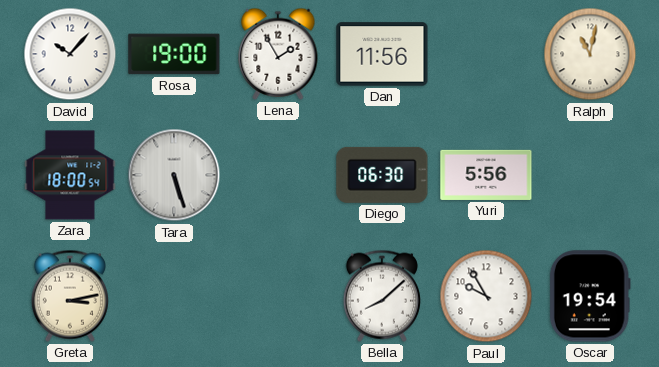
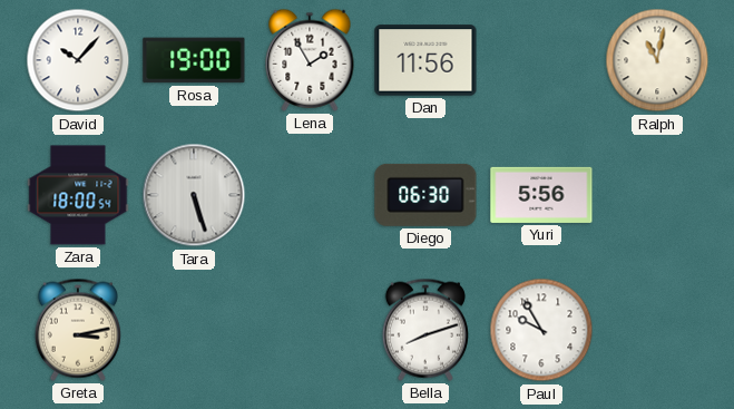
Bella: 8:08 -> 8:12 (425, 330)
Oscar: 19:54 -> none (590, 296)
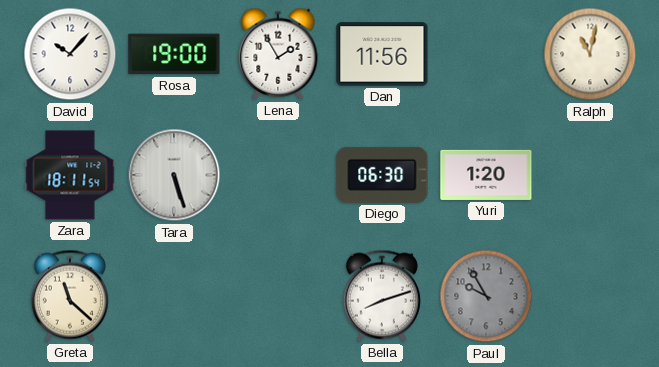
Zara: 18:00 -> 18:11 (70, 175)
Yuri: 5:56 -> 1:20 (486, 175)
Greta: 3:13 -> 11:22 (70, 296)
Paul dial: white -> grey (486, 296)
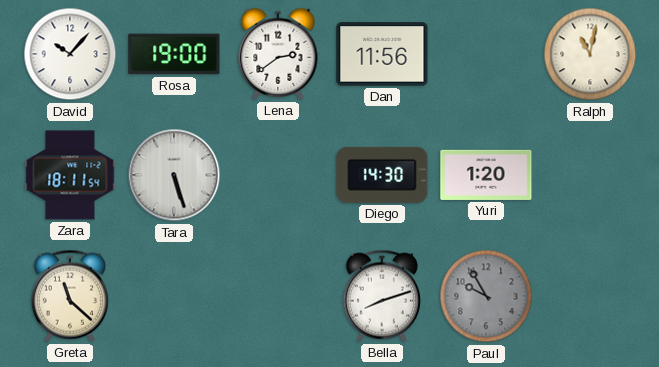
Lena: 1:55 -> 2:39 (278, 54)
Diego: 06:30 -> 14:30 (382, 175)
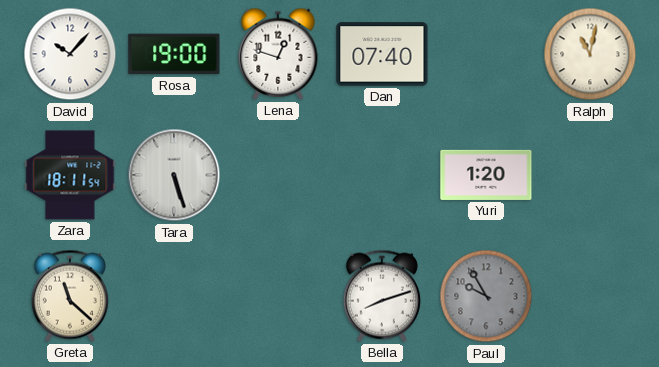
Lena: 2:39 -> 12:48 (278, 54)
Dan: 11:56 -> 07:40 (382, 54)
Diego: 14:30 -> none (382, 175)
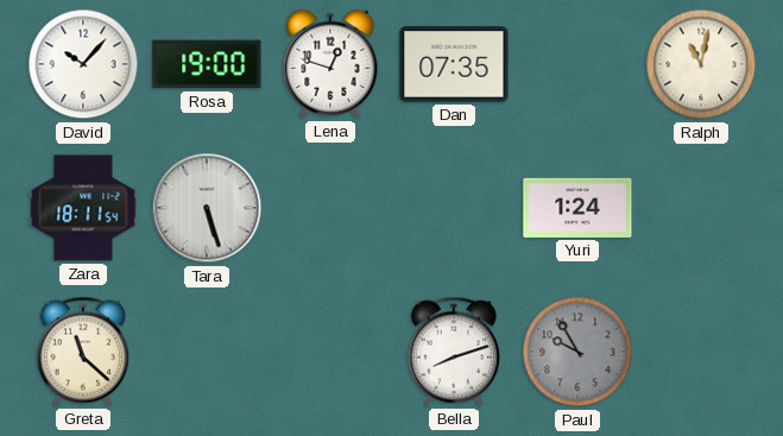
Dan: 07:40 -> 07:35 (454, 64)
Yuri: 1:20 -> 1:24 (577, 208)
